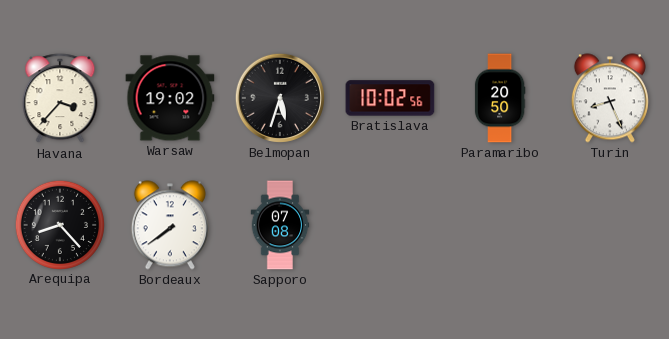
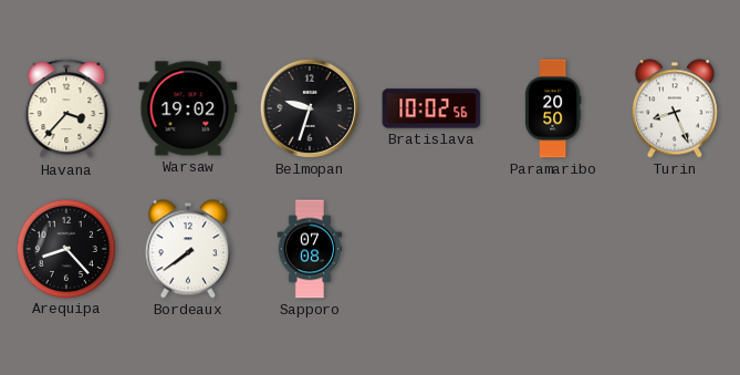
Belmopan: 5:33 -> 9:33 (310, 108)
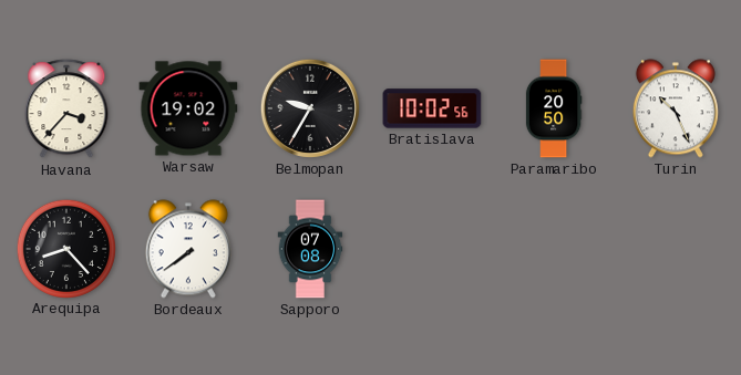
Belmopan: 9:33 -> 9:35 (310, 108)
Turin: 8:26 -> 10:26 (676, 108)
